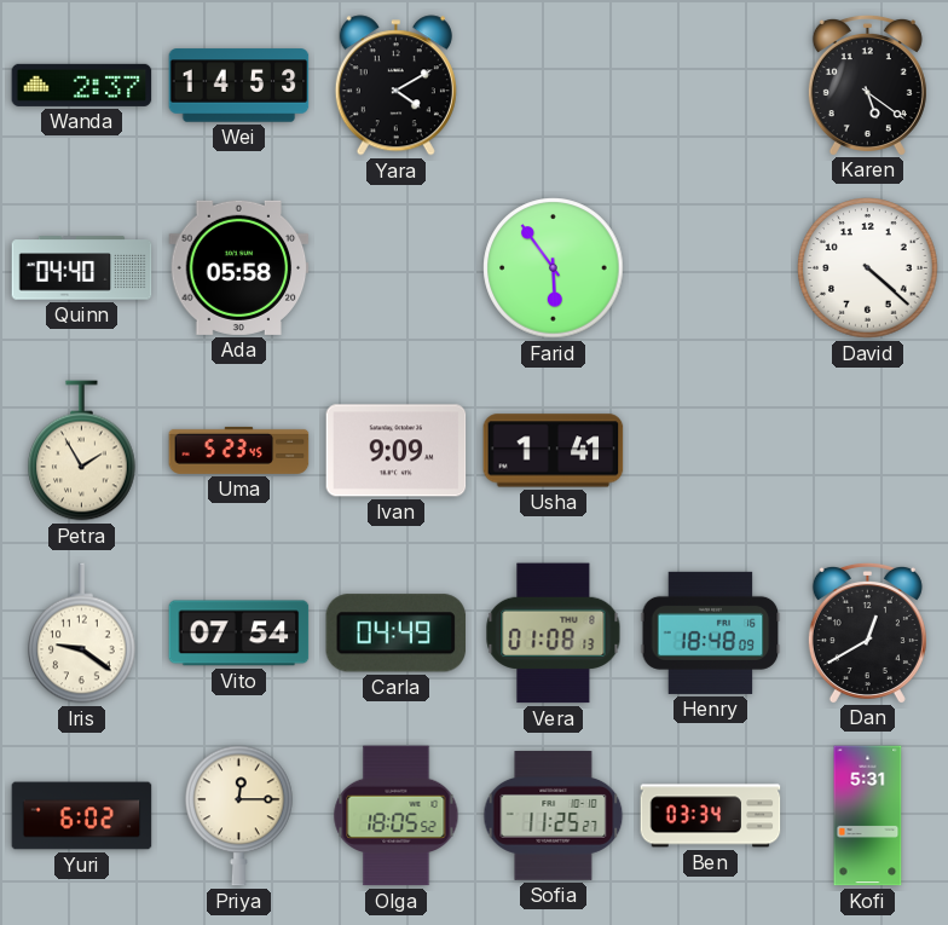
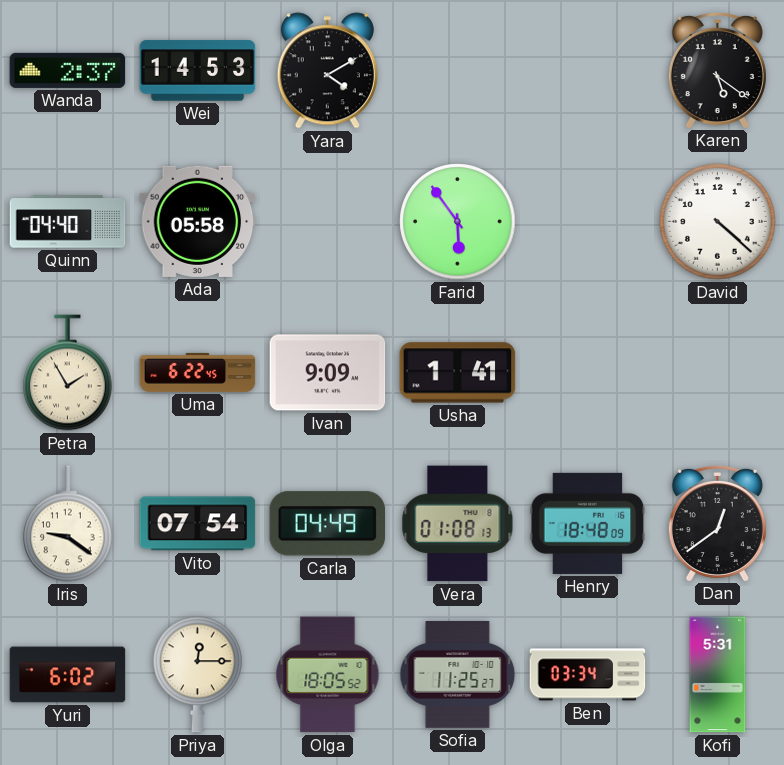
Uma: 5:23 -> 6:22 (198, 372)
Dan: 12:40 -> 12:39 (717, 523)
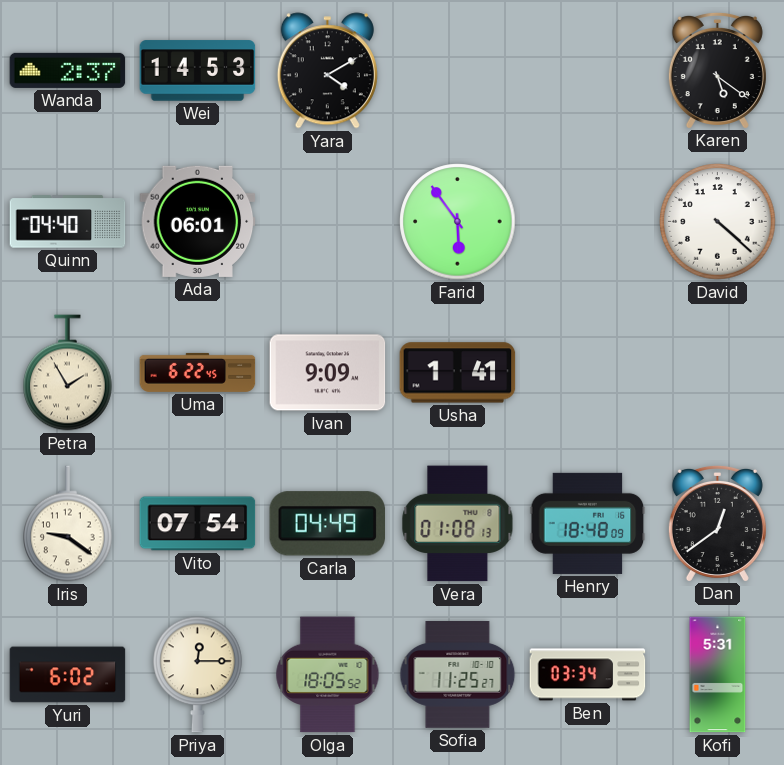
Ada: 05:58 -> 06:01 (198, 221)
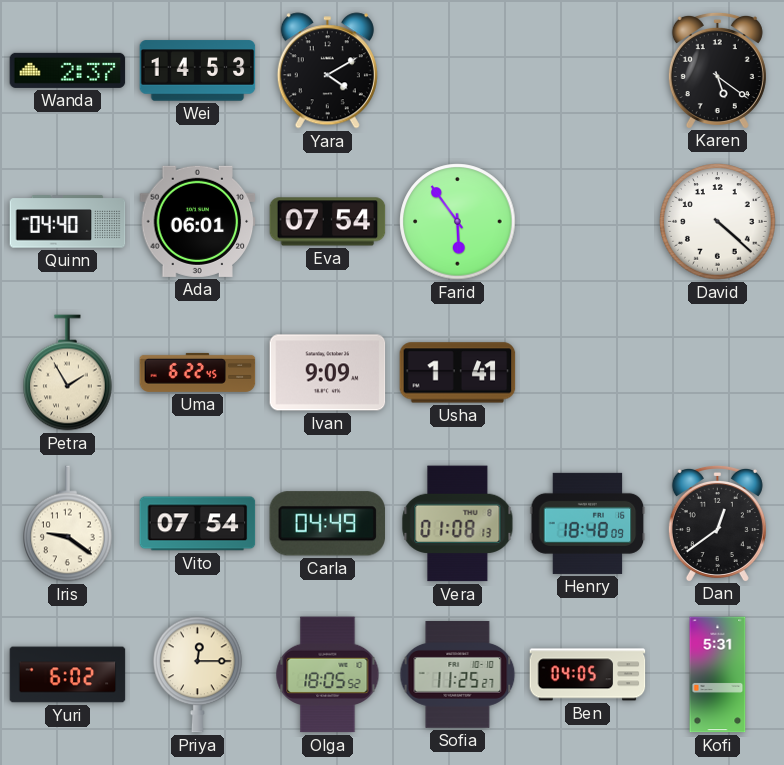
Eva: none -> 07:54 (328, 222)
Ben: 03:34 -> 04:05 (588, 675)
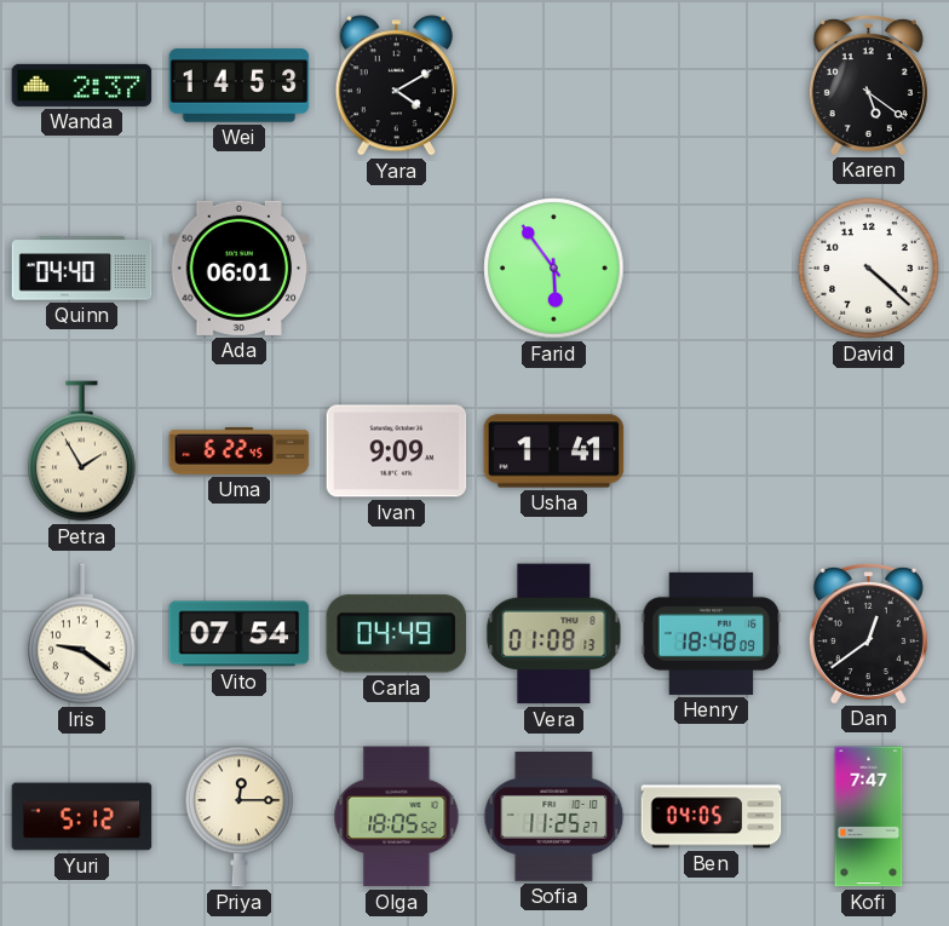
Eva: 07:54 -> none (328, 222)
Yuri: 6:02 -> 5:12 (82, 817)
Kofi: 5:31 -> 7:47 (869, 817)
